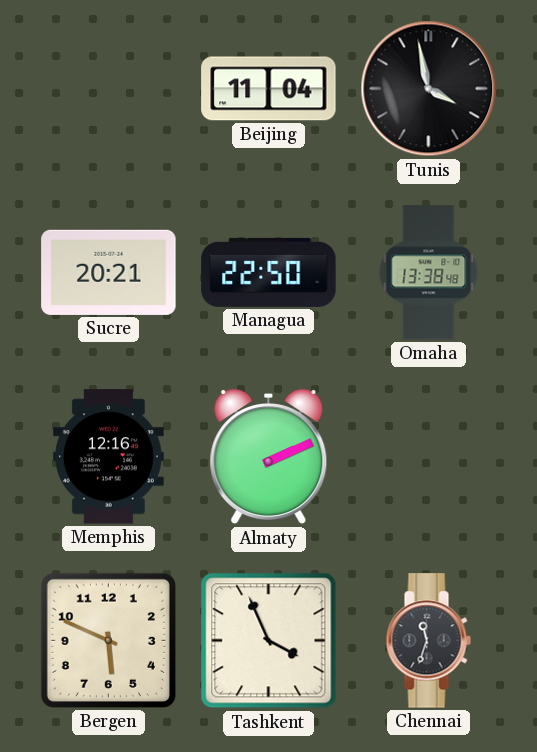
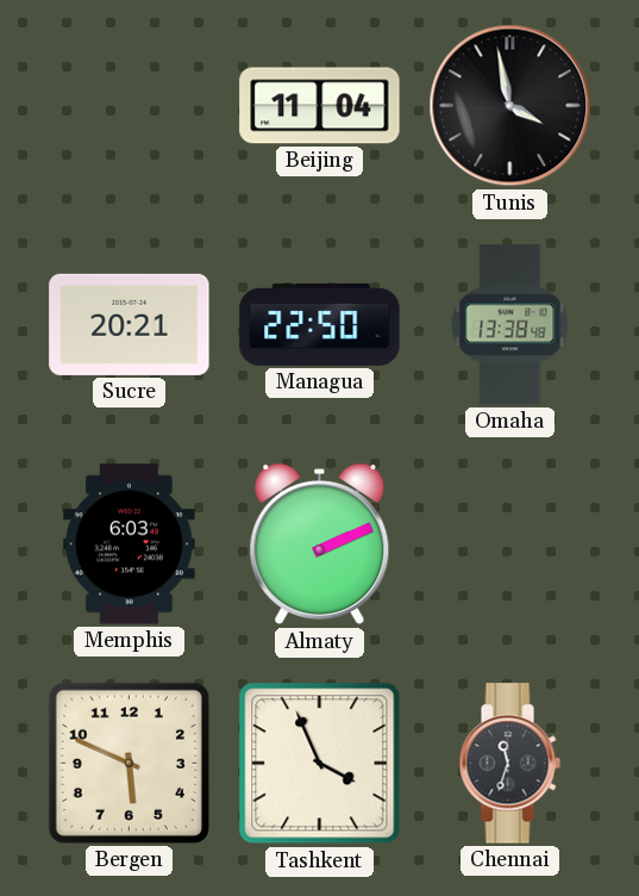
Memphis: 12:16 -> 6:03 (129, 545)
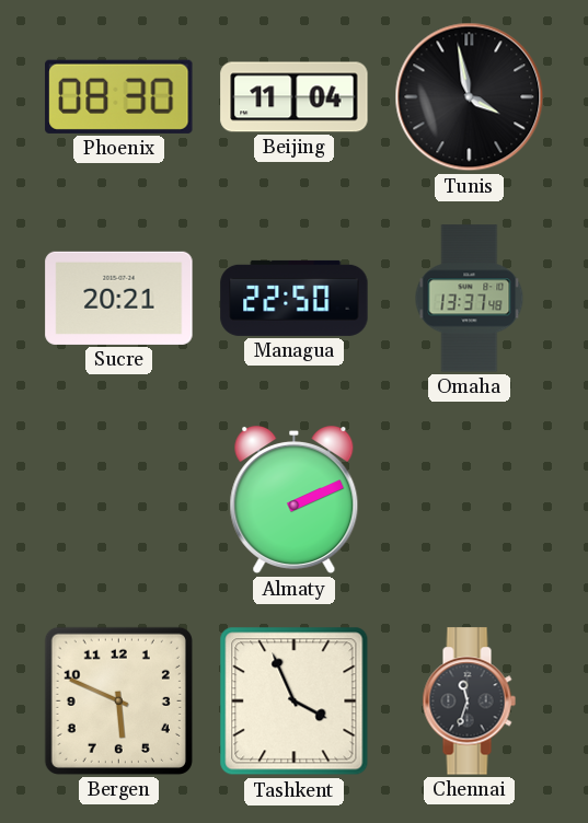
Phoenix: none -> 08:30 (119, 96)
Omaha: 13:38 -> 13:37 (470, 299)
Memphis: 6:03 -> none (129, 545)
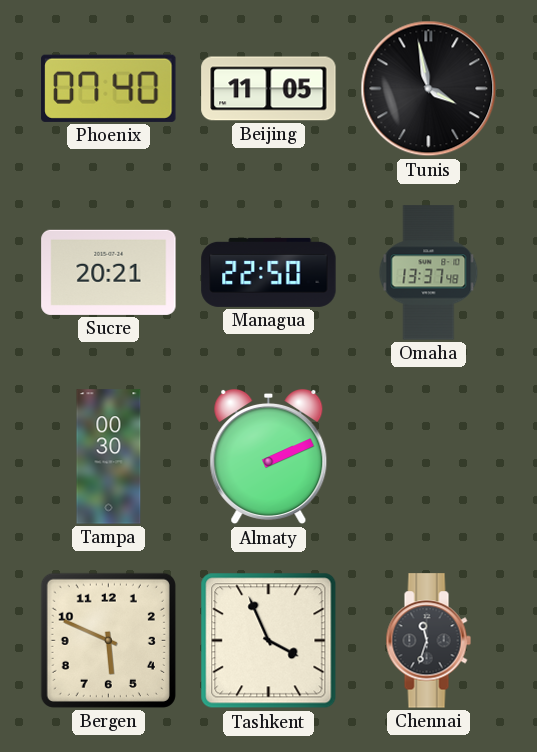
Phoenix: 08:30 -> 07:40 (109, 88)
Beijing: 11:04 -> 11:05 (269, 89)
Tampa: none -> 00:30 (109, 457)
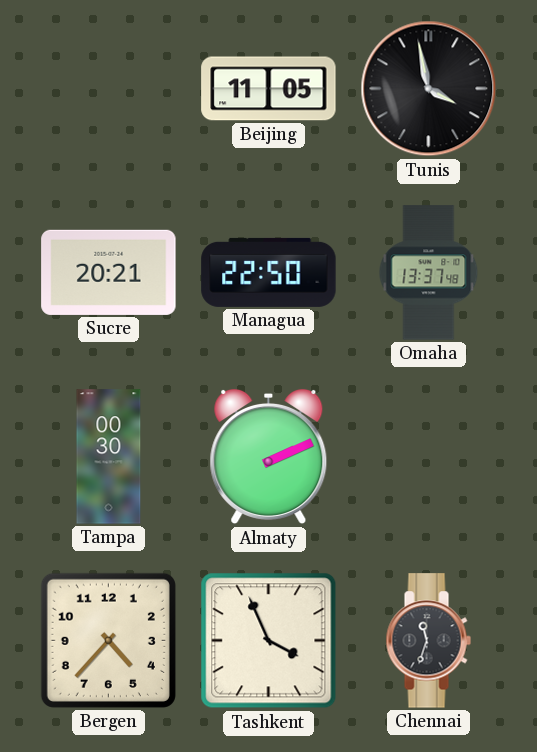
Phoenix: 07:40 -> none (109, 88)
Bergen: 5:49 -> 4:37 (108, 640)
